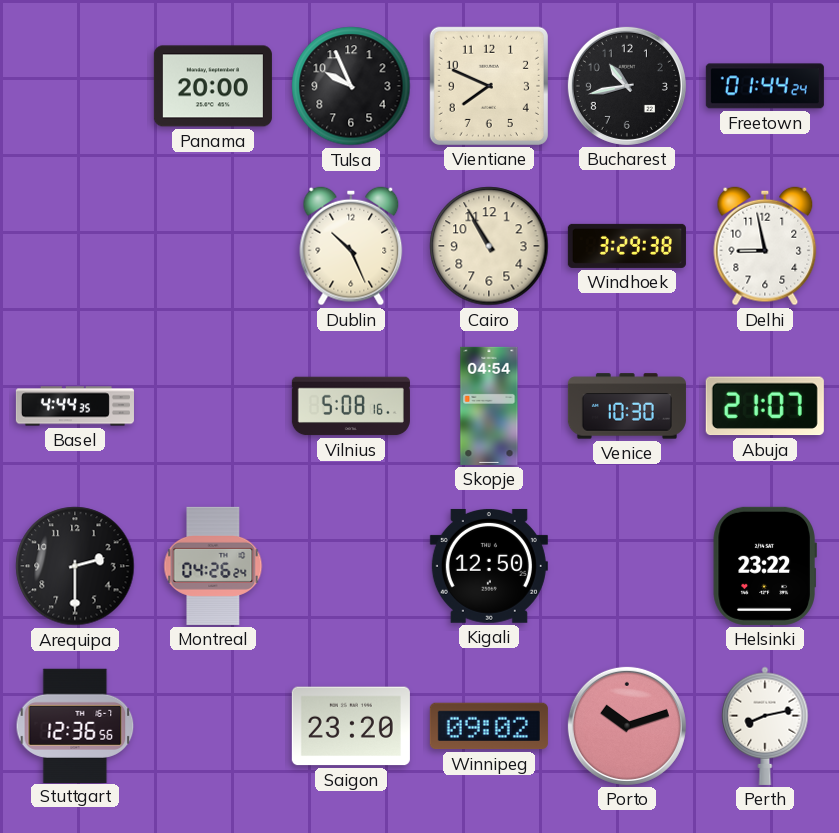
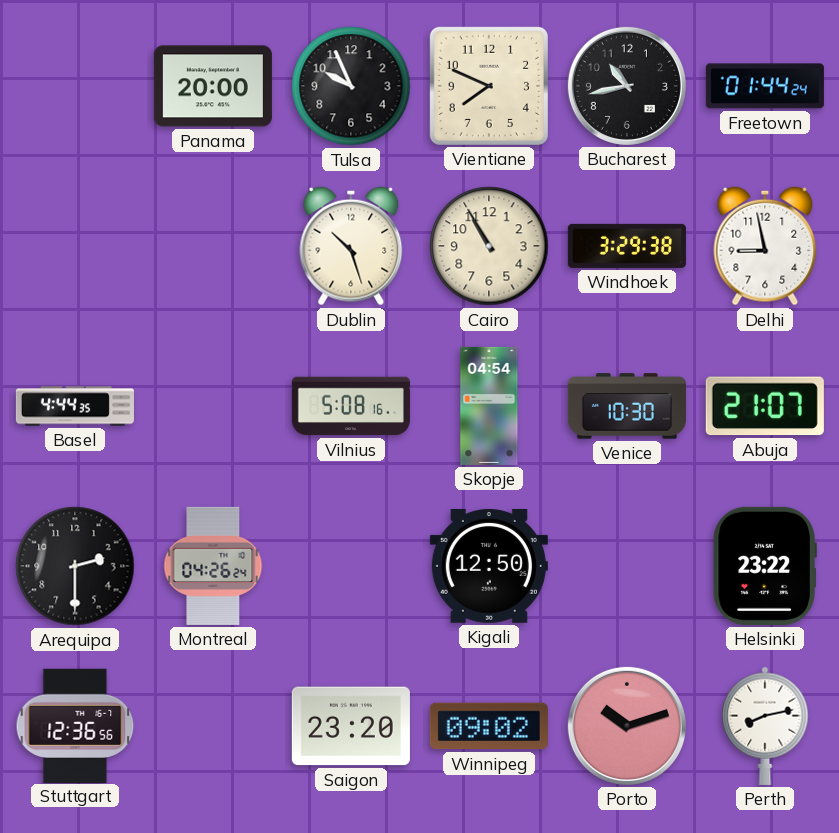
Dublin: 10:26 -> 10:27 (351, 246)
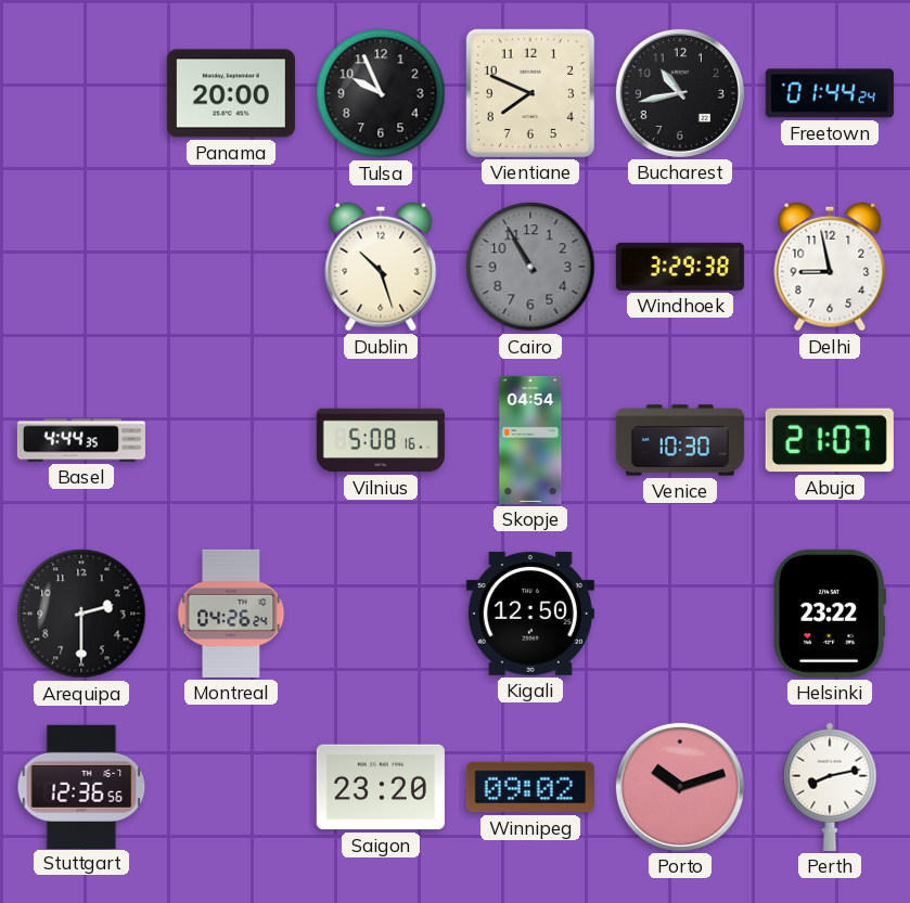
Cairo dial: cream -> grey (530, 267)
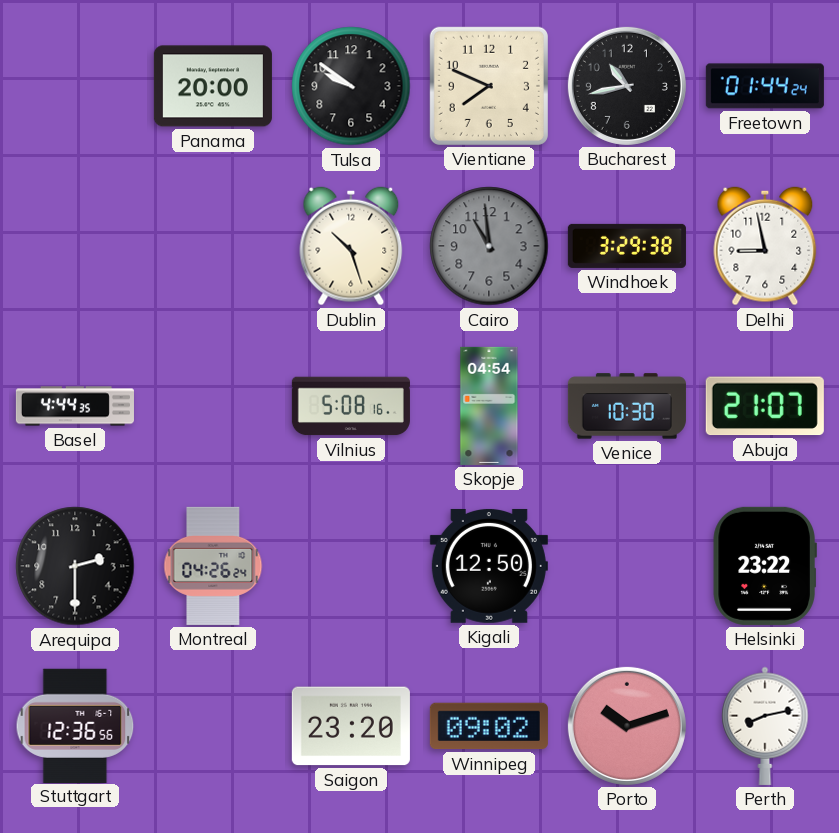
Tulsa: 9:56 -> 9:51 (351, 86)
Cairo: 10:55 -> 10:59 (489, 246)
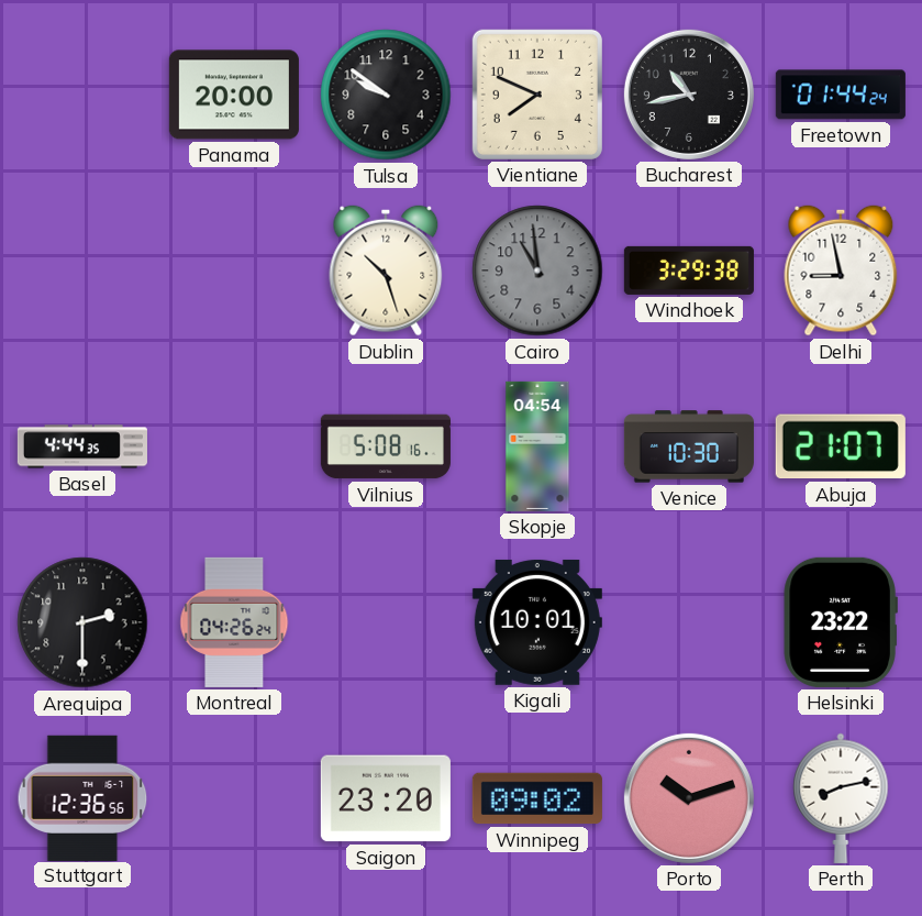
Kigali: 12:50 -> 10:01 (537, 622)
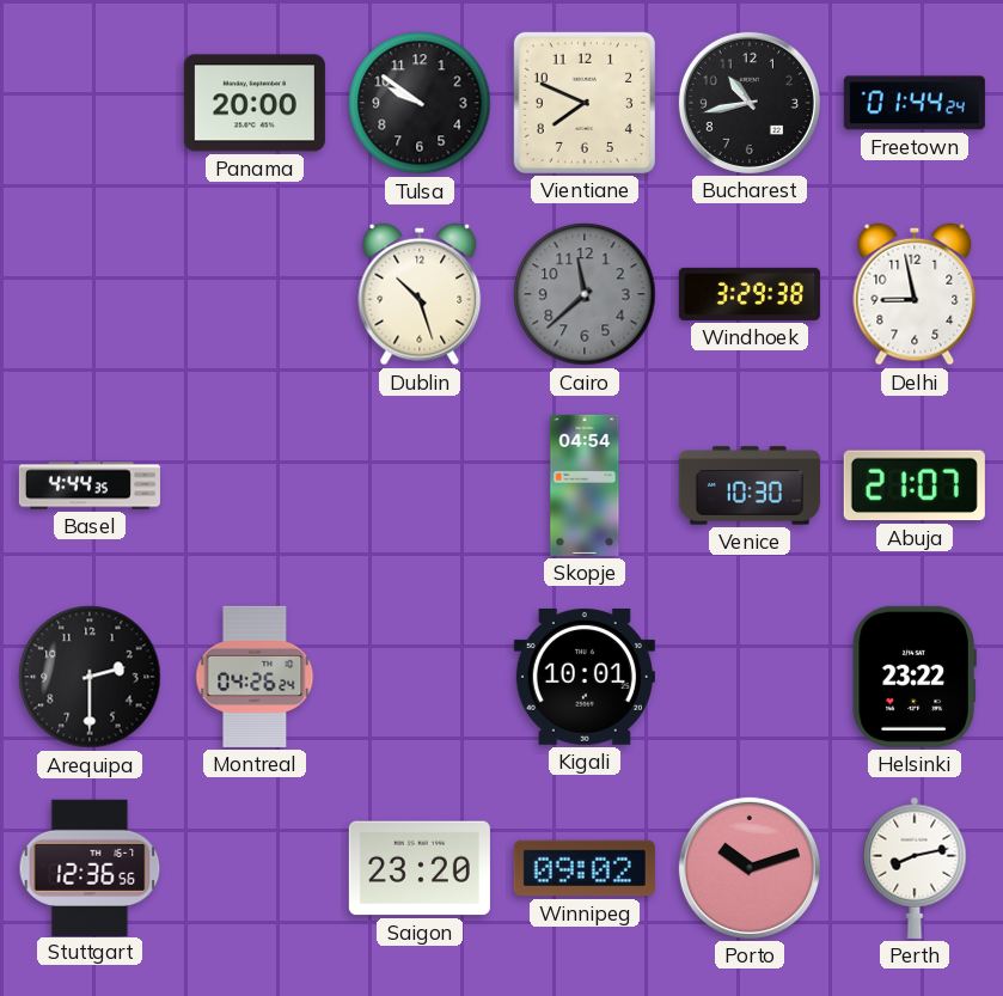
Cairo: 10:59 -> 11:38 (585, 294)
Vilnius: 5:08 -> none (386, 446)
